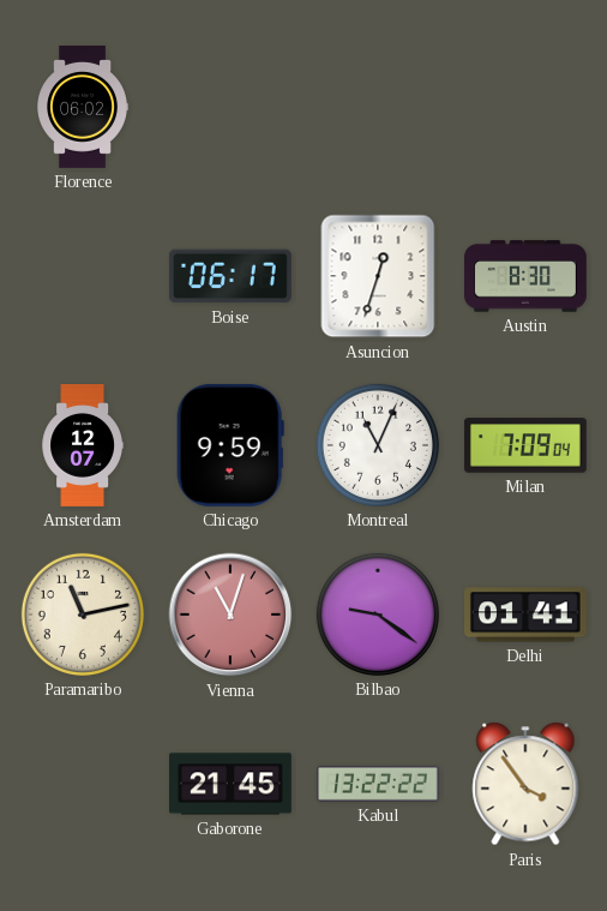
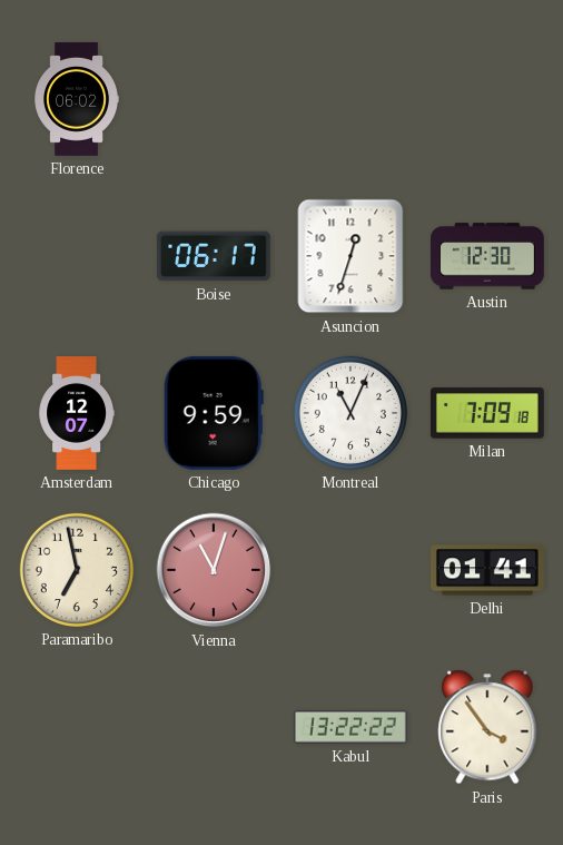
Austin: 8:30 -> 12:30 (488, 256)
Milan: 7:09:04 -> 7:09:18 (487, 413)
Paramaribo: 11:13 -> 6:58 (77, 570)
Bilbao: 9:21 -> none (378, 615)
Gaborone: 21:45 -> none (232, 784)
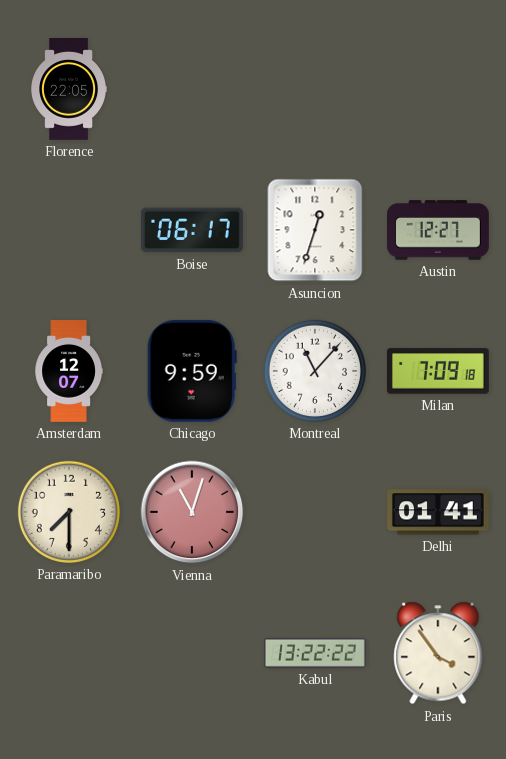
Florence: 06:02 -> 22:05 (68, 90)
Austin: 12:30 -> 12:27 (439, 230)
Montreal: 11:04 -> 11:07 (315, 371)
Paramaribo: 6:58 -> 7:30 (69, 512)
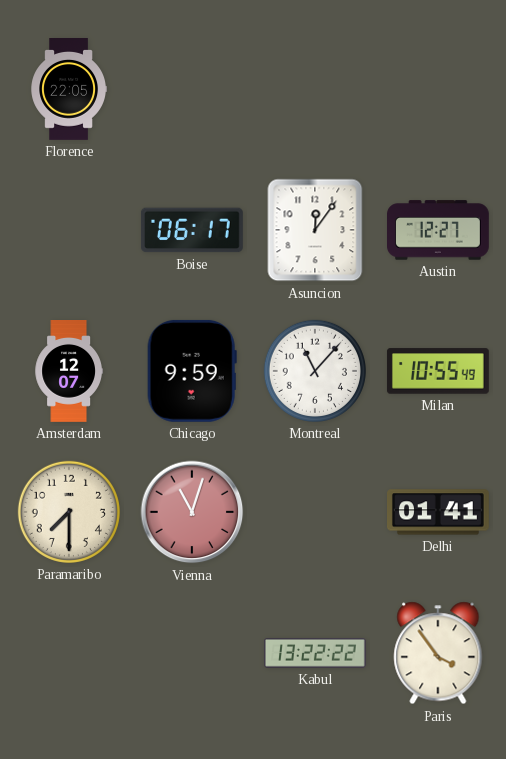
Asuncion: 12:33 -> 12:06 (315, 230)
Milan: 7:09 -> 10:55 (438, 371)
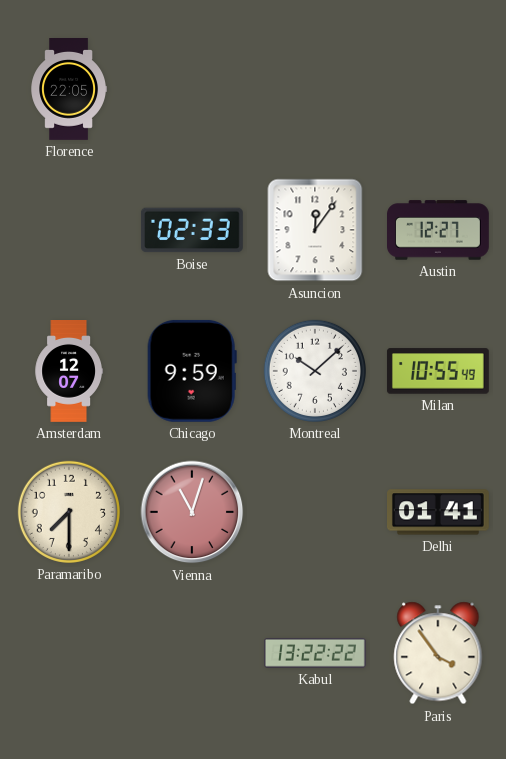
Boise: 06:17 -> 02:33 (192, 230)
Montreal: 11:07 -> 10:08 (315, 371)
